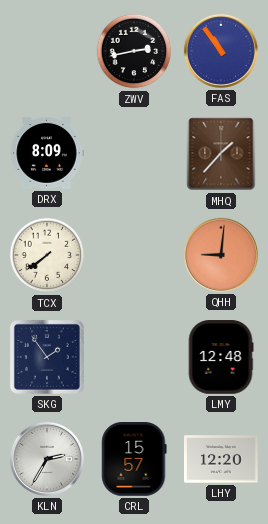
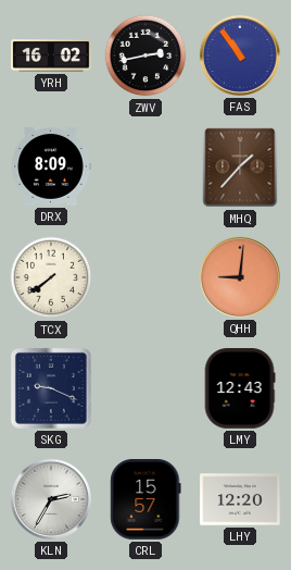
YRH: none -> 16:02 (51, 55)
SKG: 1:54 -> 9:19 (51, 388)
LMY: 12:48 -> 12:43 (240, 388)
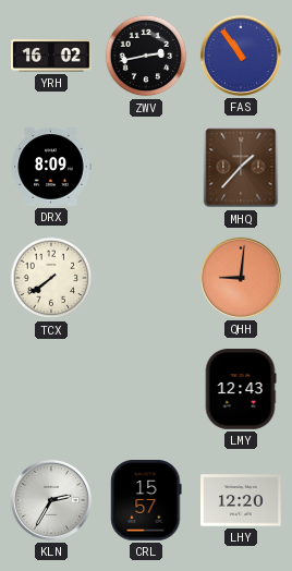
SKG: 9:19 -> none (51, 388)
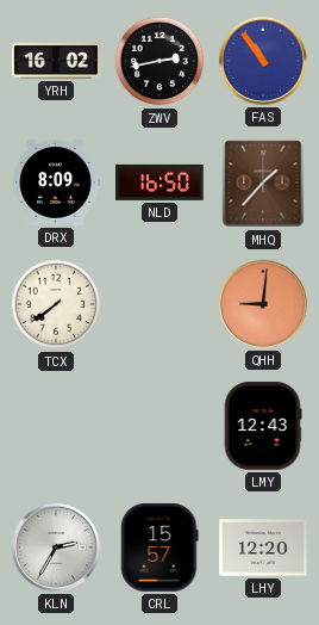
NLD: none -> 16:50 (161, 182)
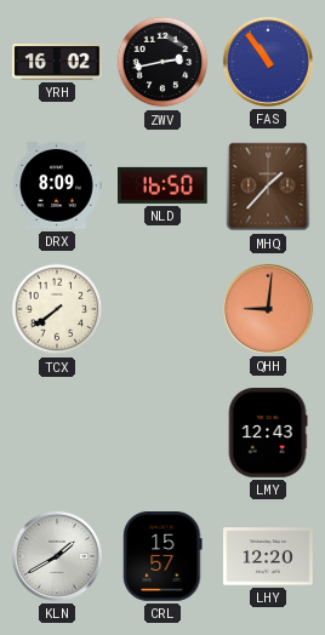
KLN: 2:35 -> 1:40 (57, 556)
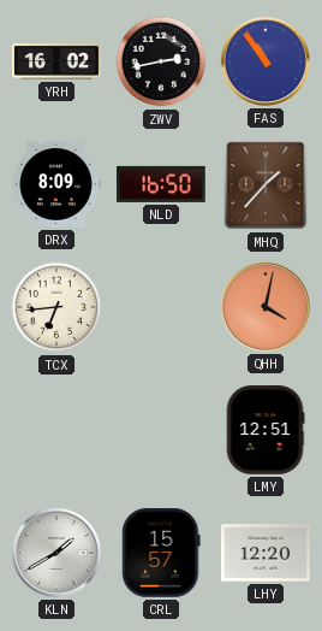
TCX: 7:39 -> 6:44 (56, 307)
QHH: 9:01 -> 4:02 (266, 307)
LMY: 12:43 -> 12:51 (266, 430)
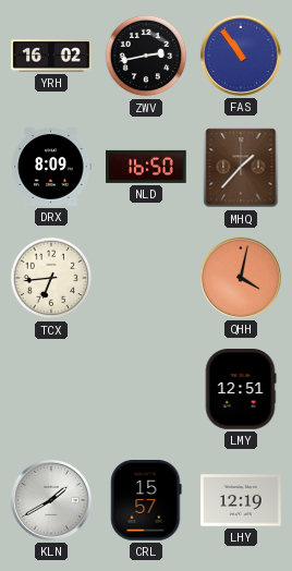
LHY: 12:20 -> 12:19 (241, 500)
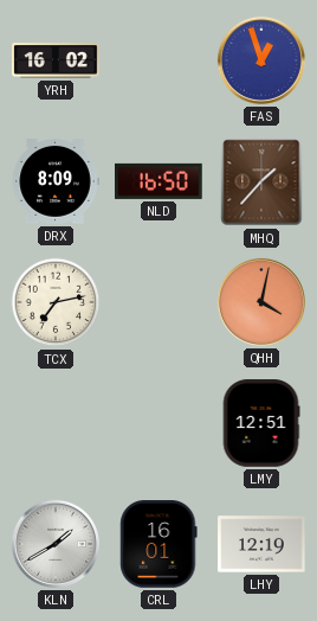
ZWV: 2:43 -> none (146, 56)
FAS: 10:54 -> 12:57 (261, 60)
TCX: 6:44 -> 7:13 (56, 302)
CRL: 15:57 -> 16:01 (158, 544)
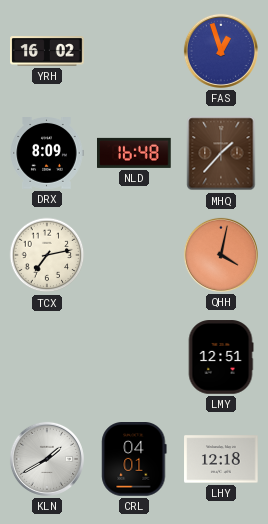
NLD: 16:50 -> 16:48 (135, 153)
CRL: 16:01 -> 04:01 (134, 459)
LHY: 12:19 -> 12:18 (221, 459)
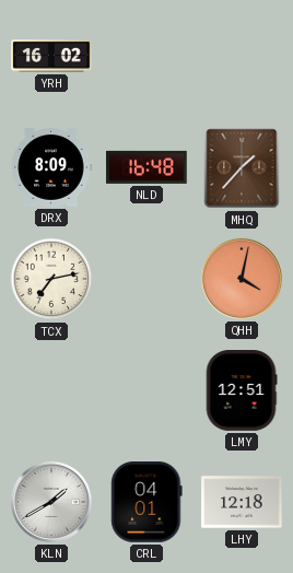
FAS: 12:57 -> none (221, 51)
